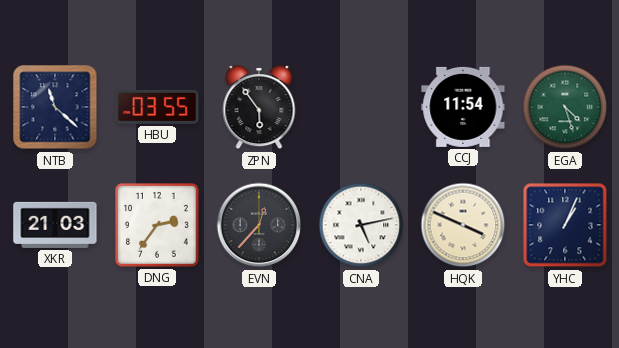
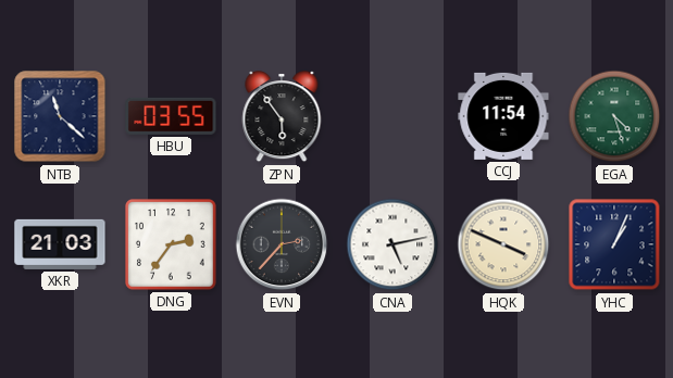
EVN: 12:37 -> 2:37 (282, 244)
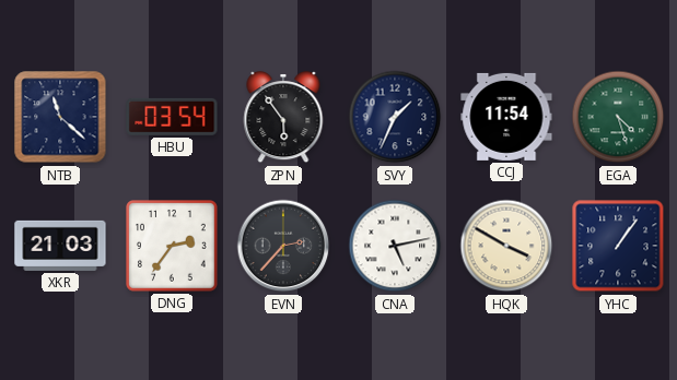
HBU: 03:55 -> 03:54 (172, 117)
SVY: none -> 1:34 (395, 117)
HQK: 3:49 -> 3:50 (506, 246)
YHC: 1:04 -> 1:06 (618, 246)
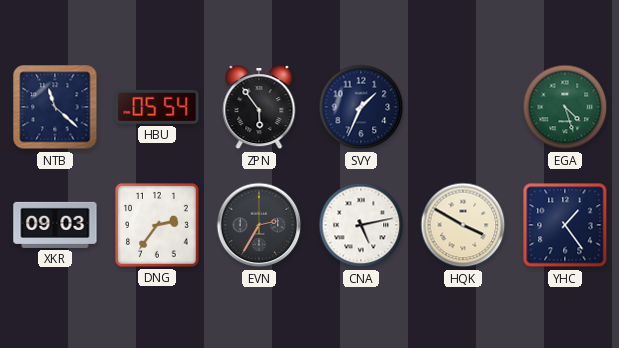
HBU: 03:54 -> 05:54 (157, 107)
CCJ: 11:54 -> none (506, 117)
XKR: 21:03 -> 09:03 (55, 225)
EVN: 2:37 -> 2:35 (259, 225)
YHC: 1:06 -> 1:24 (565, 225)
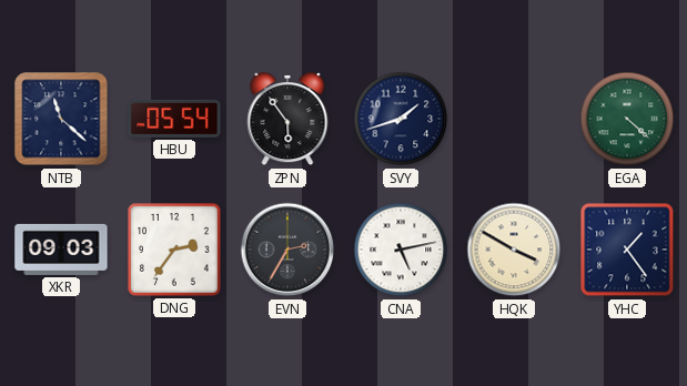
SVY: 1:34 -> 1:42 (401, 119)
EGA: 4:27 -> 4:22 (627, 119)
